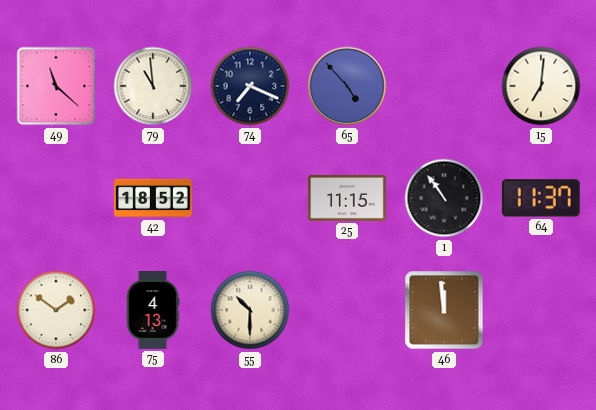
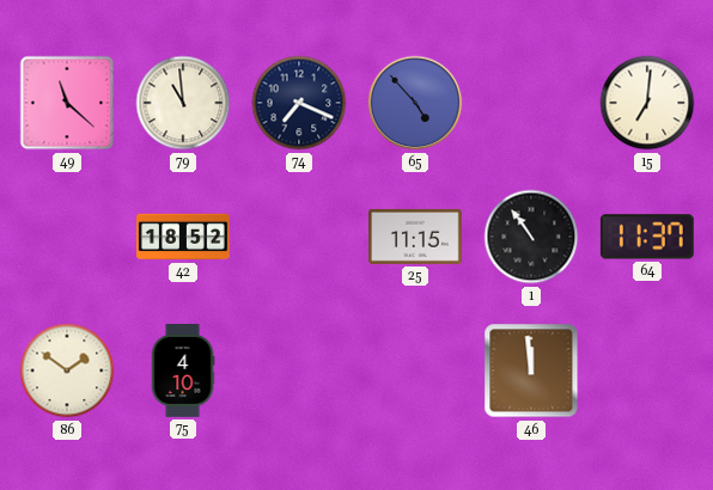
75: 4:13 -> 4:10 (183, 372)
55: 10:30 -> none (250, 310)
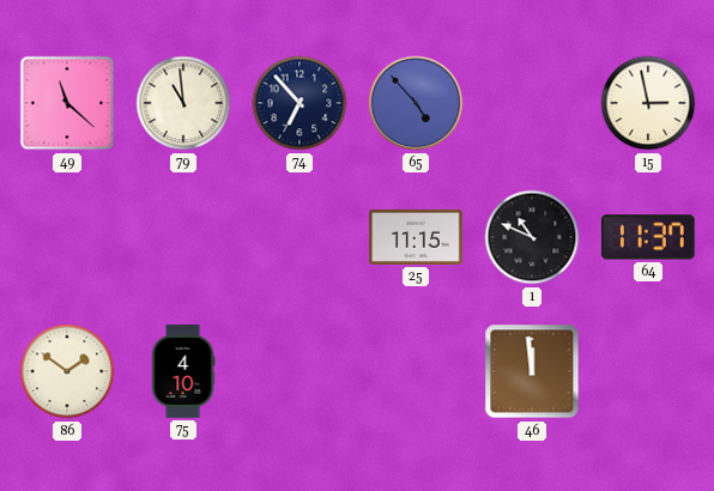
74: 7:19 -> 6:53 (299, 103)
15: 7:01 -> 2:58 (648, 103)
42: 18:52 -> none (184, 237)
1: 10:54 -> 10:49 (532, 237)
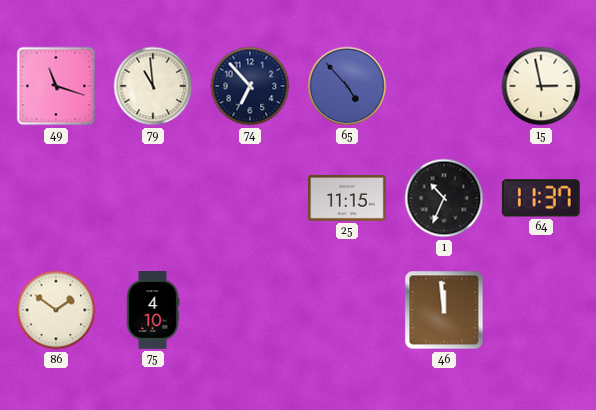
49: 11:22 -> 11:18 (56, 86)
1: 10:49 -> 10:34 (444, 198)
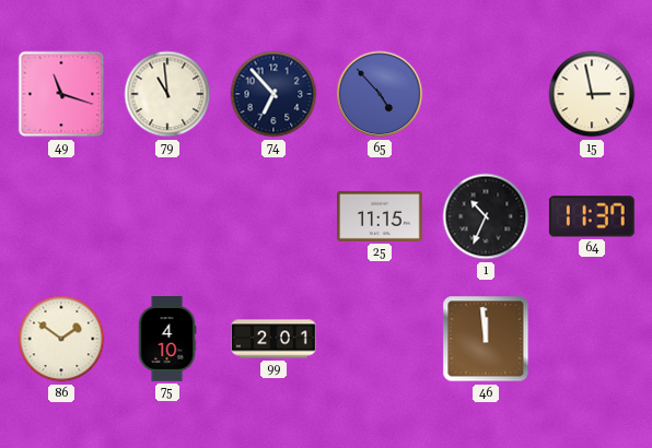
99: none -> 2:01 (275, 339)
